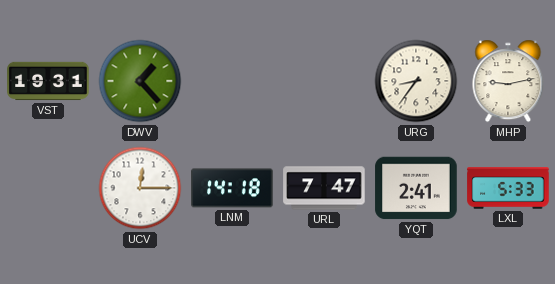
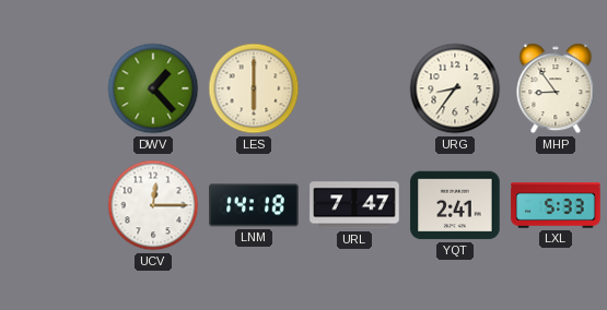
VST: 19:31 -> none (48, 81)
LES: none -> 6:00 (254, 88)
MHP: 9:13 -> 8:54 (556, 88)
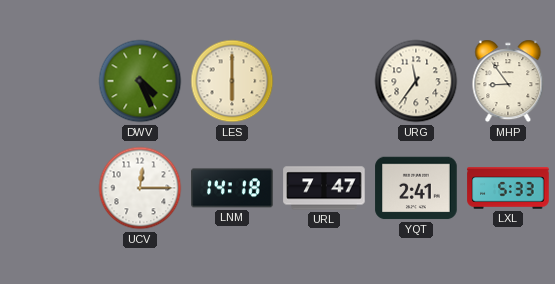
DWV: 1:23 -> 4:26 (140, 81)
URG: 8:36 -> 11:36 (416, 81)
